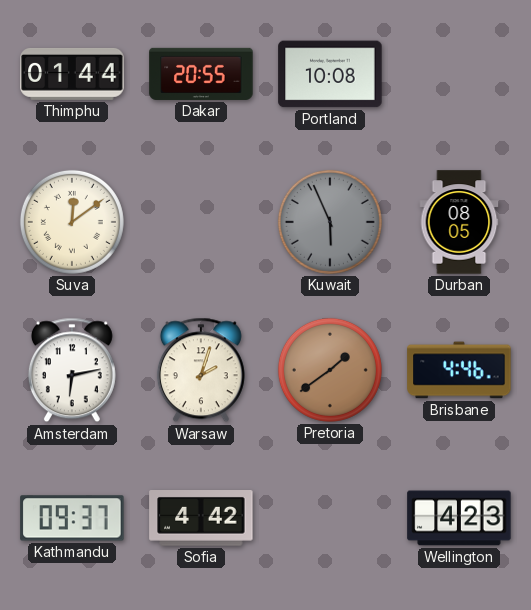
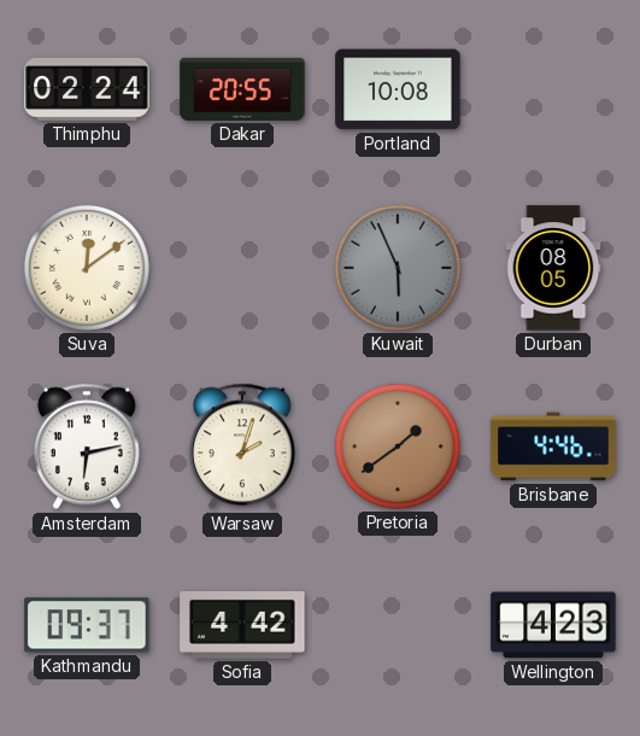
Thimphu: 01:44 -> 02:24 (87, 89)
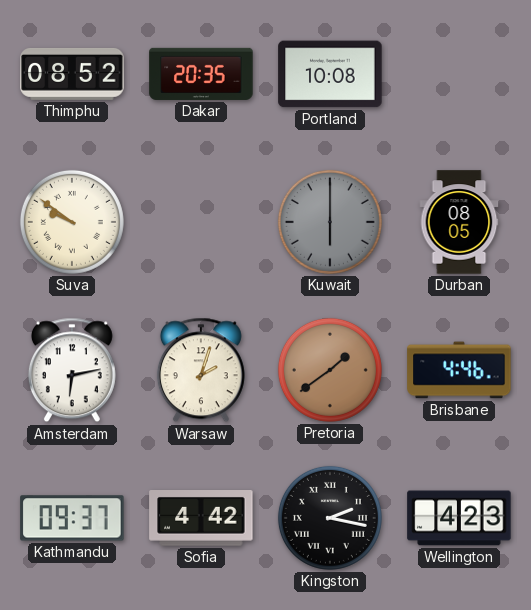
Thimphu: 02:24 -> 08:52 (72, 74)
Dakar: 20:55 -> 20:35 (201, 74)
Suva: 12:09 -> 9:51 (72, 222)
Kuwait: 5:56 -> 6:00 (330, 222)
Kingston: none -> 2:17 (330, 518)
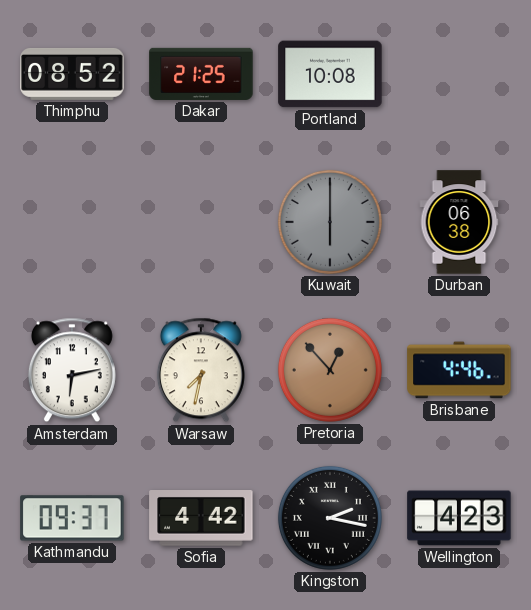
Dakar: 20:35 -> 21:25 (201, 74)
Suva: 9:51 -> none (72, 222)
Durban: 08:05 -> 06:38 (459, 222)
Warsaw: 2:03 -> 7:32 (201, 370)
Pretoria: 1:39 -> 12:53 (330, 370)
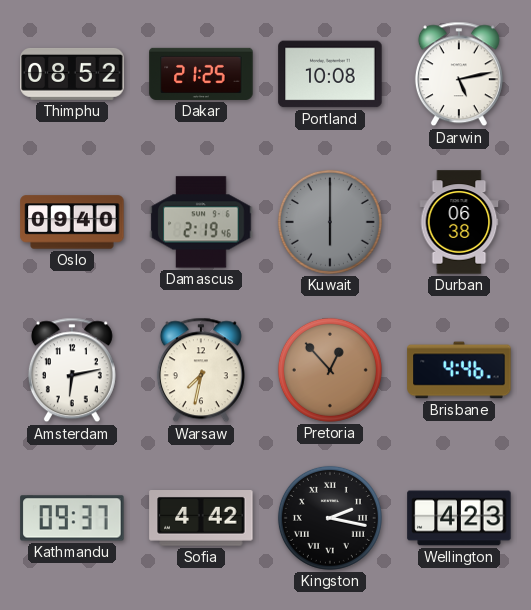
Darwin: none -> 5:13 (459, 74)
Oslo: none -> 09:40 (72, 222)
Damascus: none -> 2:19 (201, 222)
